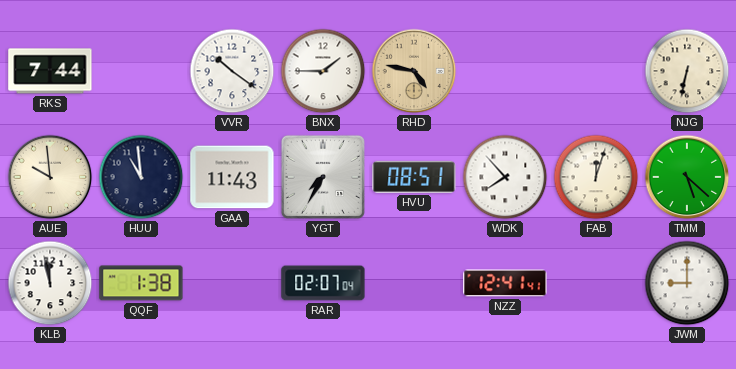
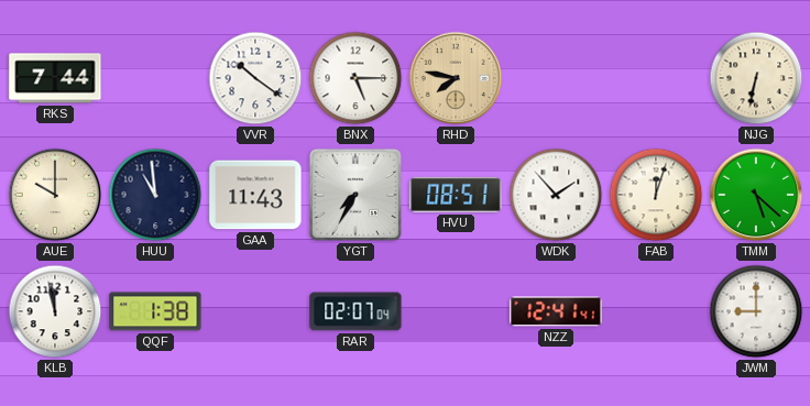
BNX: 1:45 -> 5:15 (355, 78)
RHD: 4:47 -> 7:47 (456, 78)
AUE: 9:59 -> 10:00 (55, 195)
WDK: 7:53 -> 1:53 (556, 195)
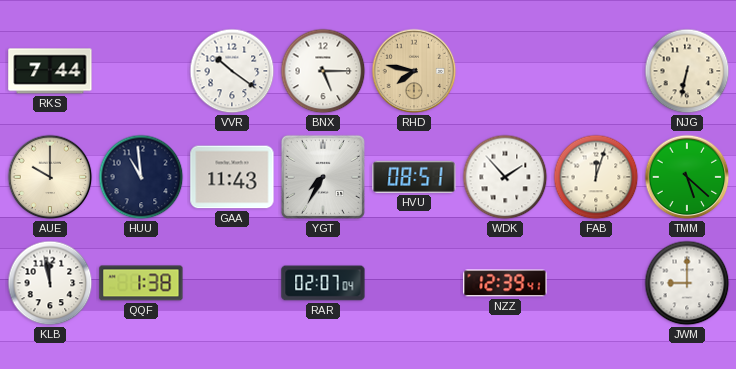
NZZ: 12:41 -> 12:39 (505, 283)
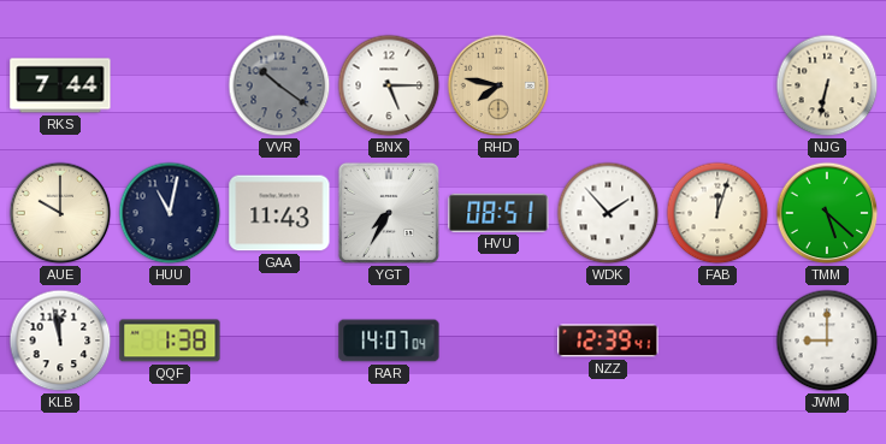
VVR dial: white -> grey (279, 85)
HUU: 10:59 -> 11:02 (170, 213)
RAR: 02:07 -> 14:07 (389, 341)
